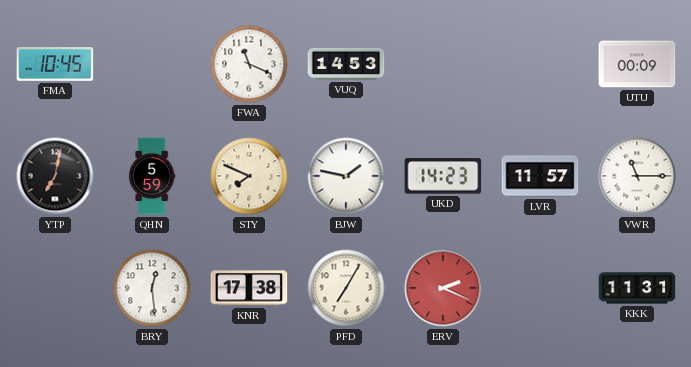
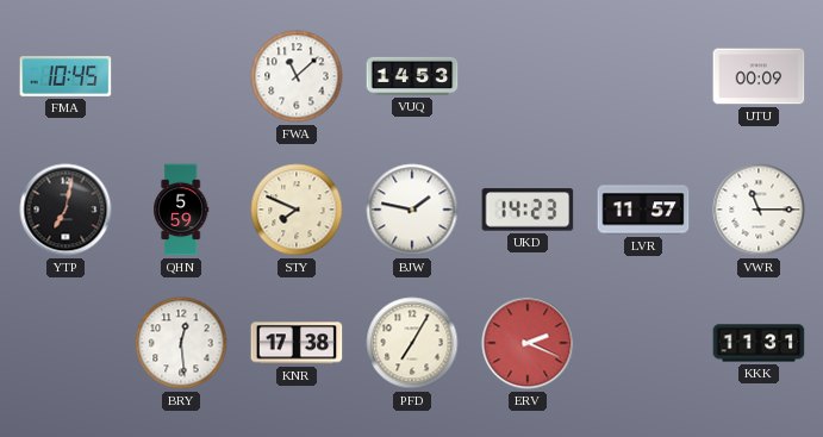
FWA: 11:19 -> 11:08 (297, 76)
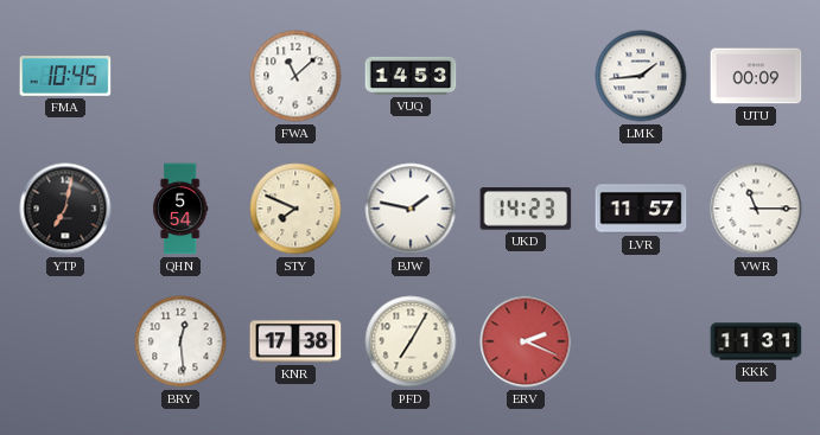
LMK: none -> 1:44 (641, 76)
QHN: 5:59 -> 5:54 (180, 209)
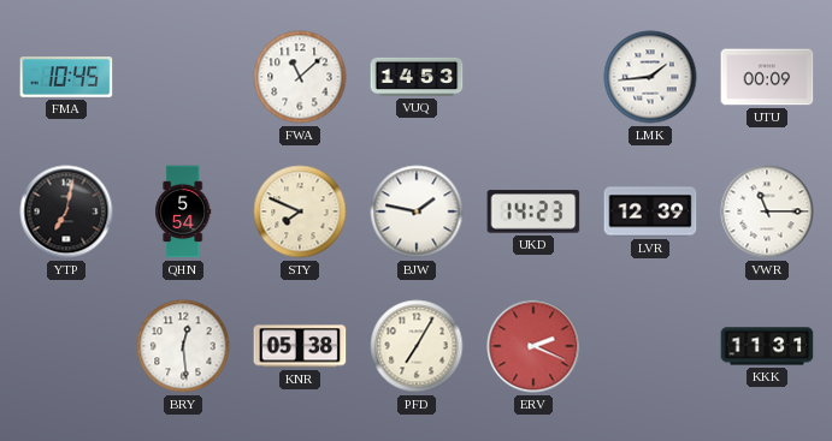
LVR: 11:57 -> 12:39 (650, 211)
KNR: 17:38 -> 05:38 (300, 346)
